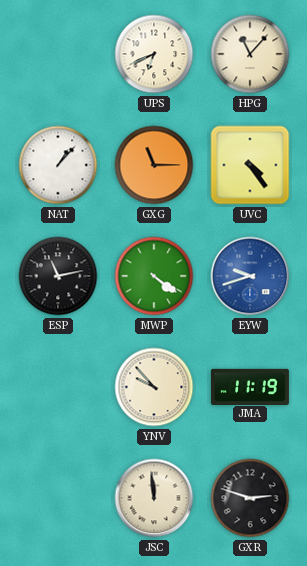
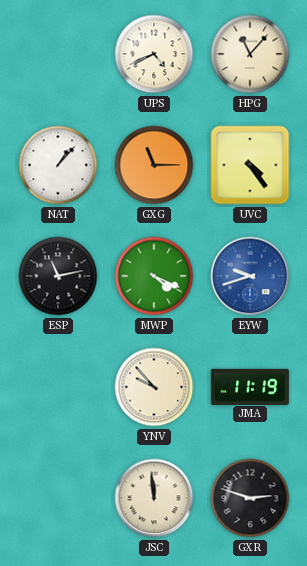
UPS: 6:41 -> 4:41 (154, 54)
MWP: 4:21 -> 4:19 (154, 276)
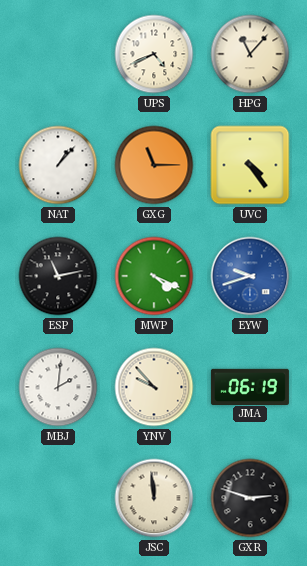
MBJ: none -> 2:01 (58, 387)
JMA: 11:19 -> 06:19 (250, 386)
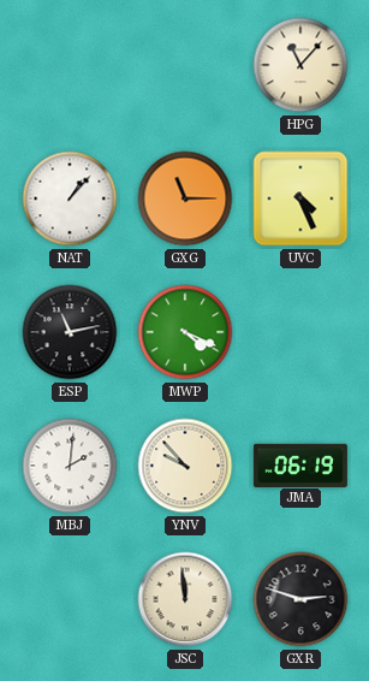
UPS: 4:41 -> none (154, 54)
UVC: 4:24 -> 4:26 (300, 199)
EYW: 9:42 -> none (250, 276)
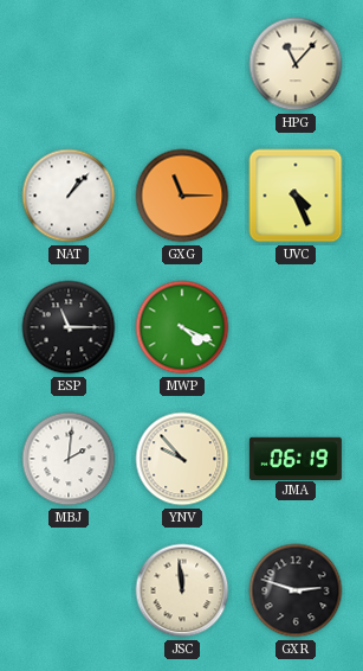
ESP: 11:13 -> 11:15 (69, 327)
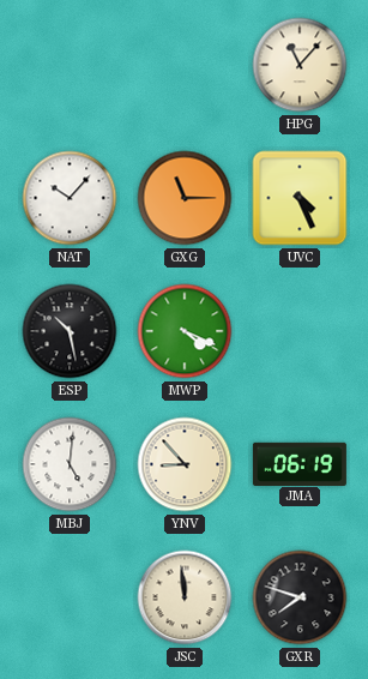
NAT: 1:07 -> 10:07 (70, 198)
ESP: 11:15 -> 10:28 (70, 331)
MBJ: 2:01 -> 5:01 (70, 464)
YNV: 9:53 -> 8:53 (185, 464)
GXR: 2:48 -> 7:48 (300, 597)
